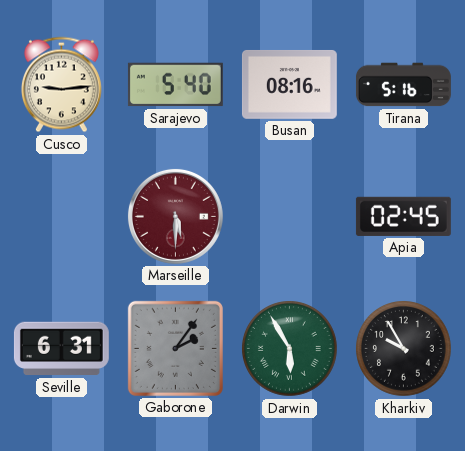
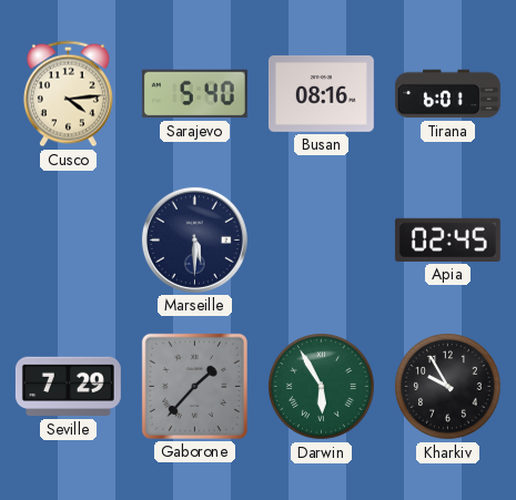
Cusco: 9:14 -> 4:14 (68, 94)
Tirana: 5:16 -> 6:01 (447, 94)
Marseille dial: burgundy -> navy (194, 239)
Seville: 6:31 -> 7:29 (68, 387)
Gaborone: 2:06 -> 1:37 (194, 386)
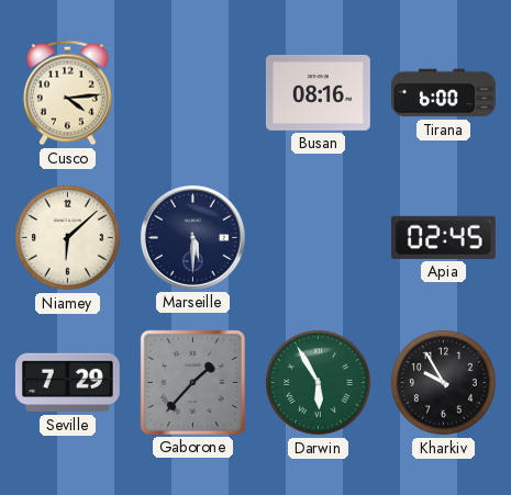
Sarajevo: 5:40 -> none (194, 94)
Tirana: 6:01 -> 6:00 (443, 93)
Niamey: none -> 6:08 (68, 238)
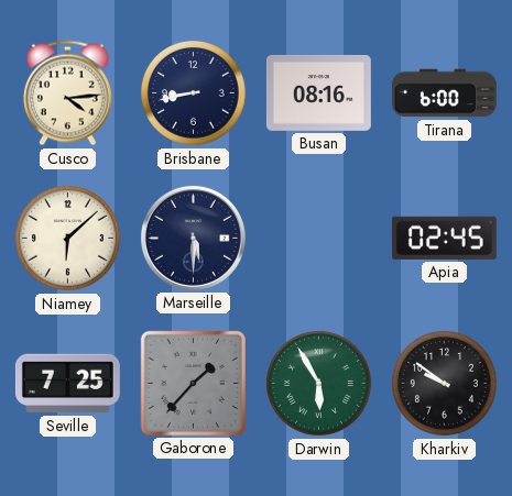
Brisbane: none -> 8:43 (194, 93)
Seville: 7:29 -> 7:25 (67, 384)
Kharkiv: 9:55 -> 9:51 (445, 384)
